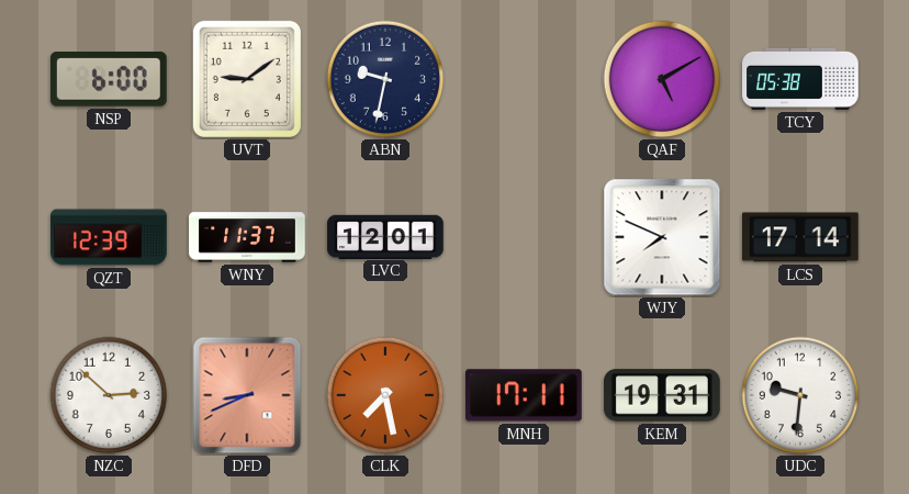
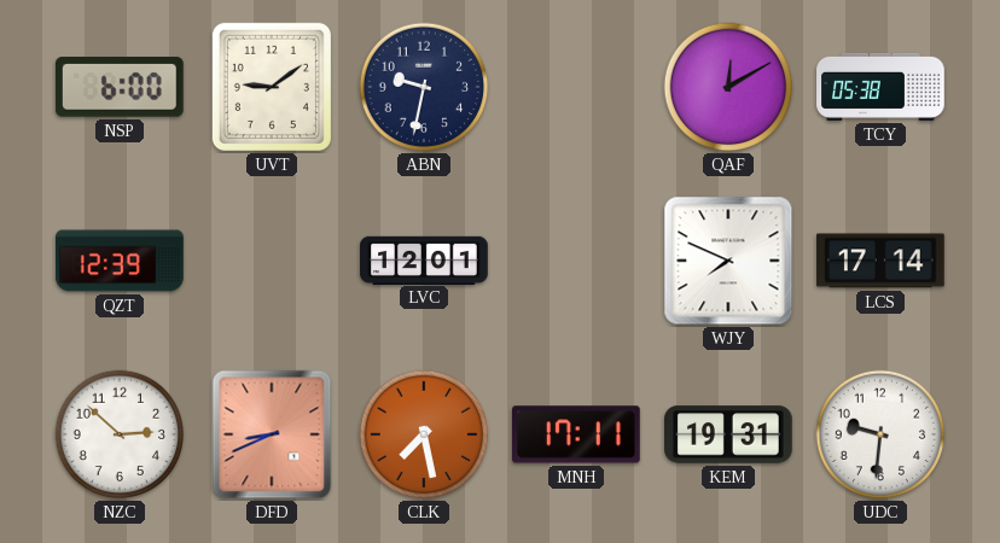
QAF: 5:10 -> 12:10 (728, 87)
WNY: 11:37 -> none (247, 237)
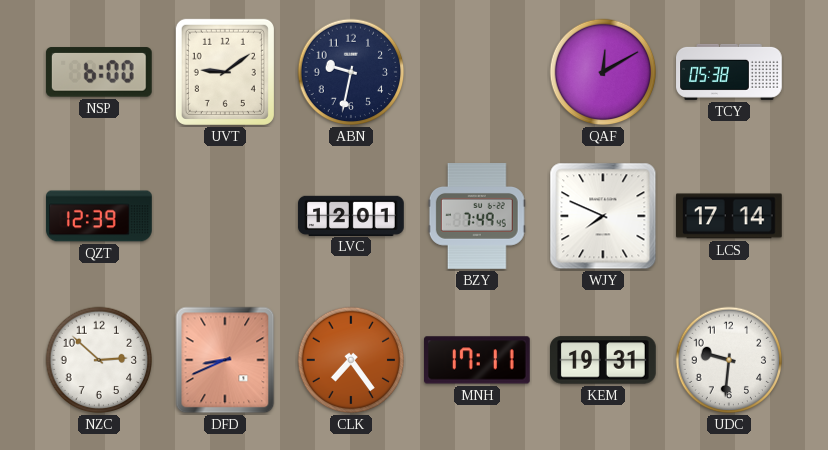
BZY: none -> 7:49 (477, 216)
CLK: 7:28 -> 7:24 (351, 360)
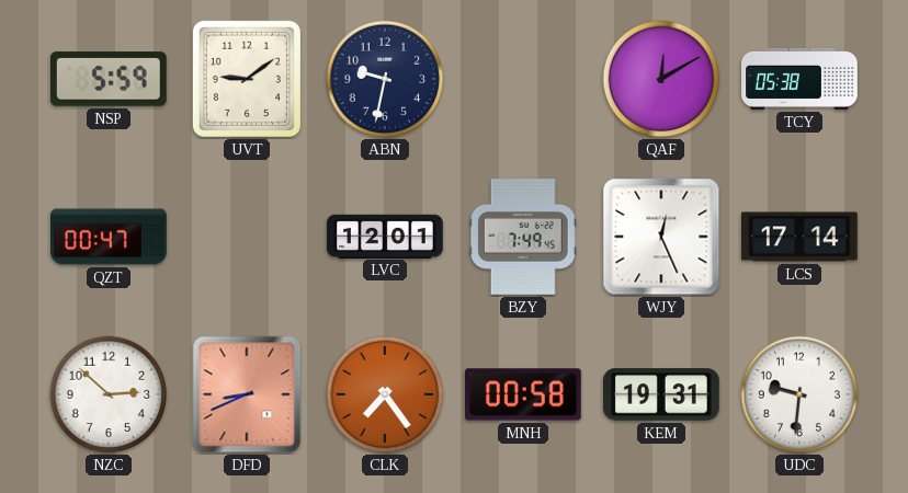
NSP: 6:00 -> 5:59 (109, 79)
QZT: 12:39 -> 00:47 (109, 237)
WJY: 7:49 -> 12:26 (661, 237)
MNH: 17:11 -> 00:58 (524, 394)
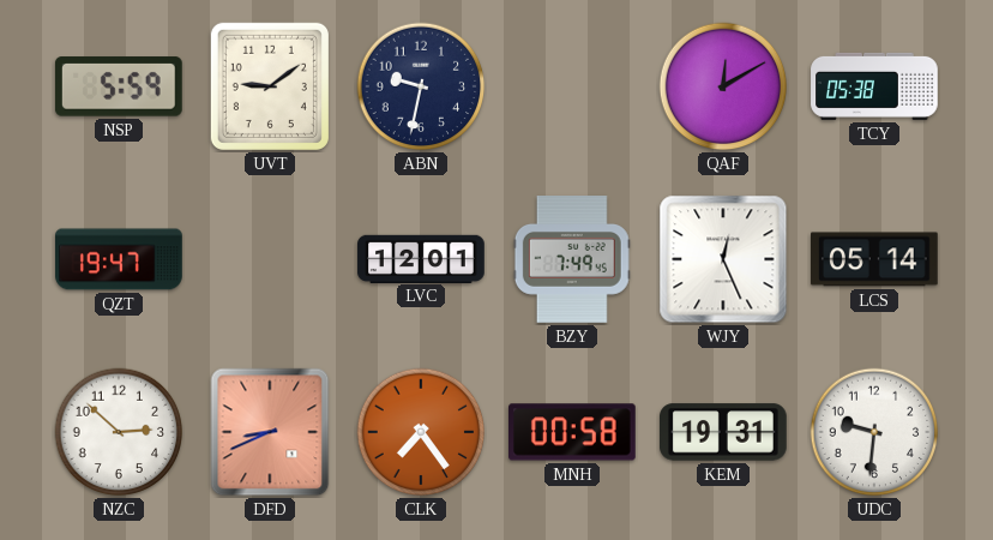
QZT: 00:47 -> 19:47 (119, 259)
LCS: 17:14 -> 05:14 (875, 259)
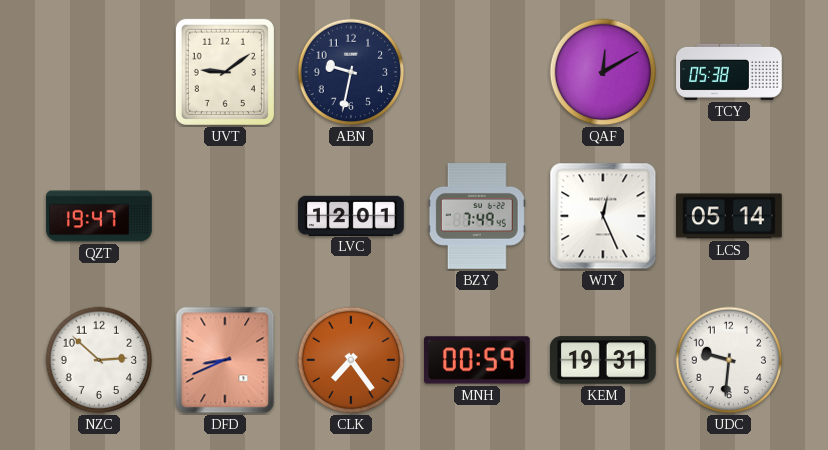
NSP: 5:59 -> none (119, 86)
MNH: 00:58 -> 00:59 (478, 360)
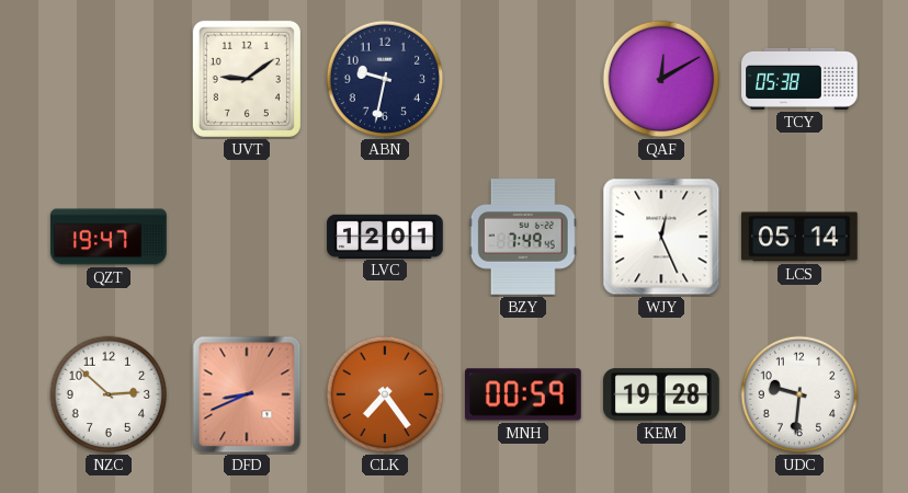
KEM: 19:31 -> 19:28 (662, 394)
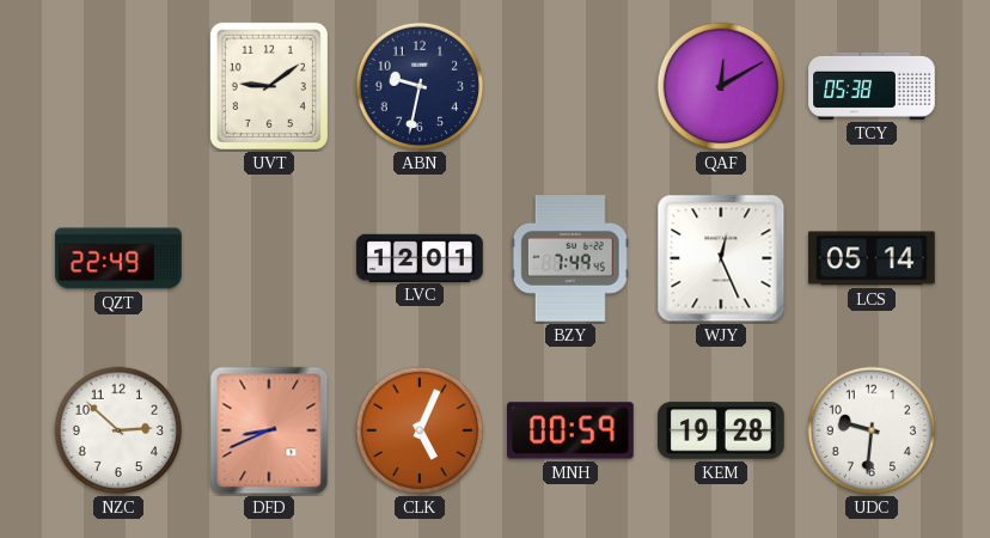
QZT: 19:47 -> 22:49 (118, 258)
CLK: 7:24 -> 5:04 (420, 430)
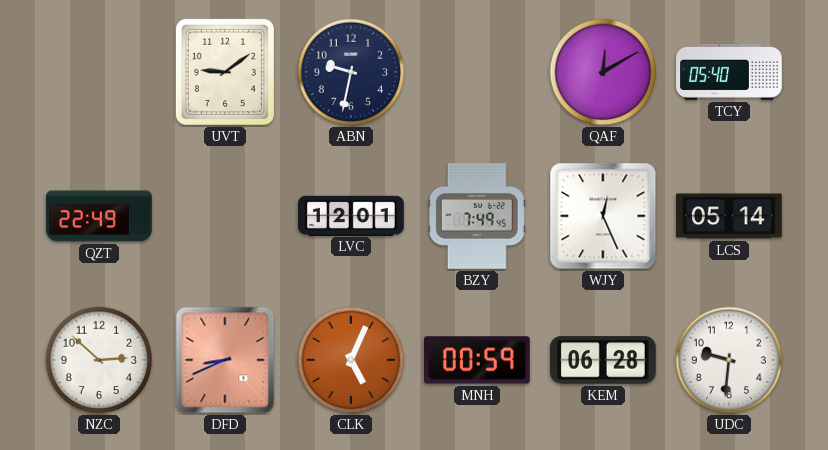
TCY: 05:38 -> 05:40 (729, 72)
KEM: 19:28 -> 06:28 (604, 360)
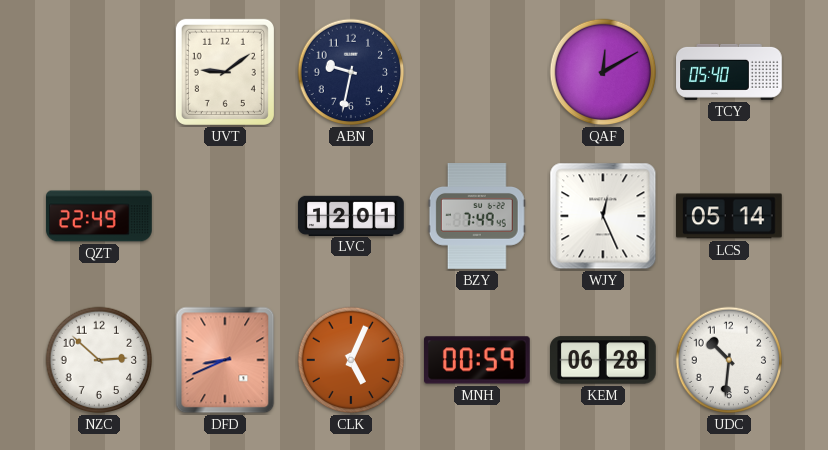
UDC: 9:31 -> 10:31 (729, 360)
